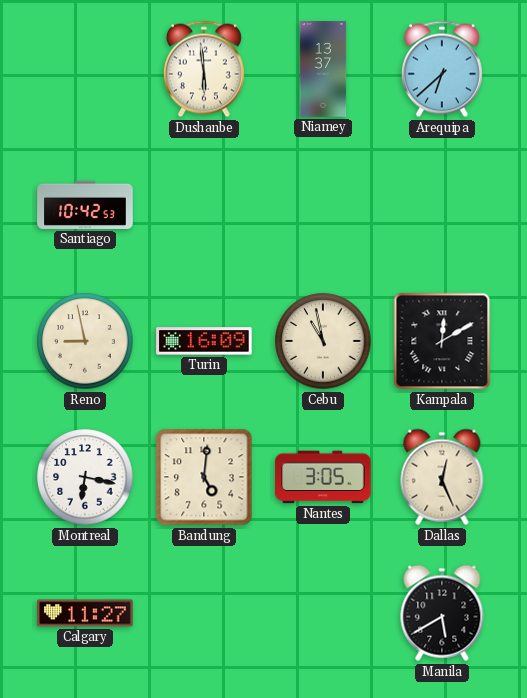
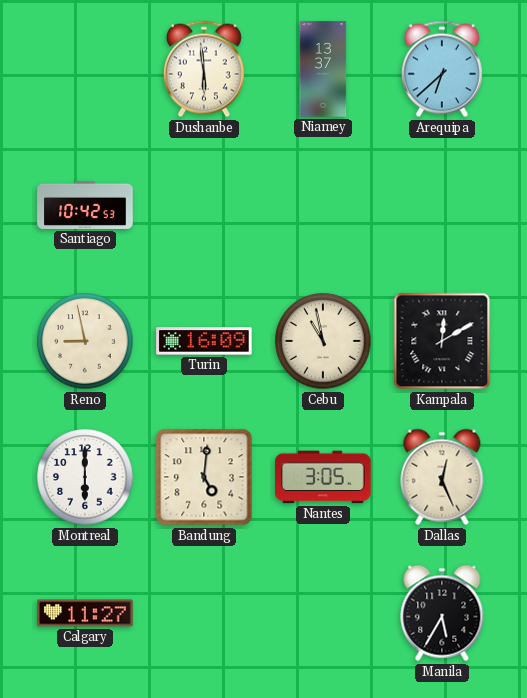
Montreal: 6:17 -> 6:00 (85, 477)
Manila: 5:40 -> 5:35 (442, 613)
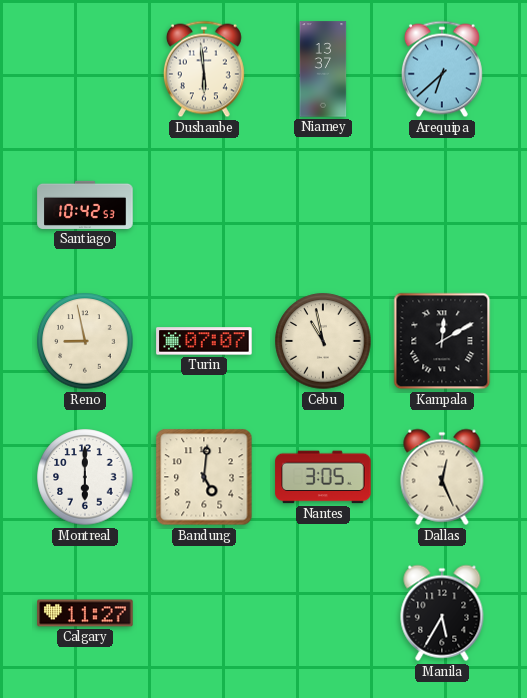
Turin: 16:09 -> 07:07 (204, 341)
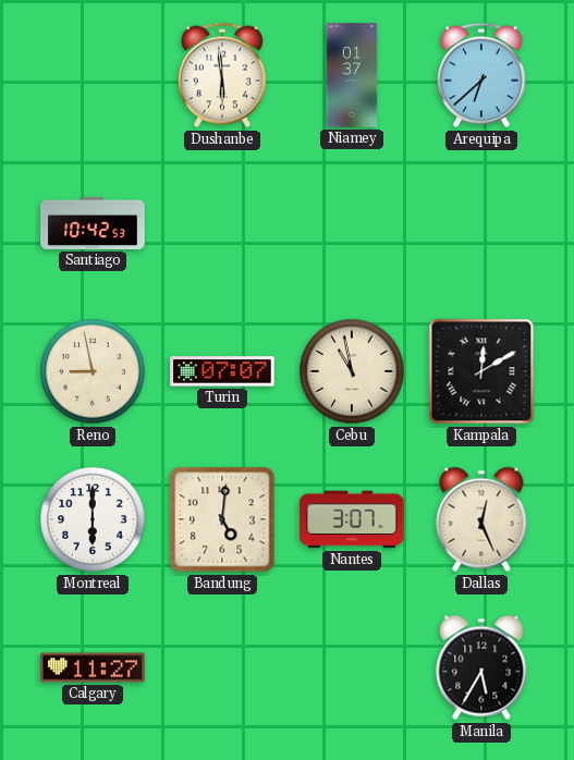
Niamey: 13:37 -> 01:37 (352, 75)
Nantes: 3:05 -> 3:07 (352, 519)
